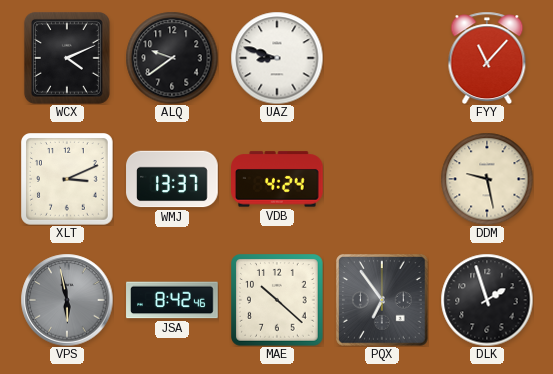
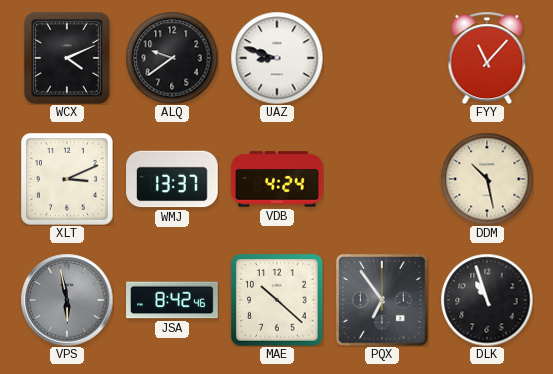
DDM: 9:28 -> 10:28 (487, 179)
DLK: 1:57 -> 10:57 (487, 300)
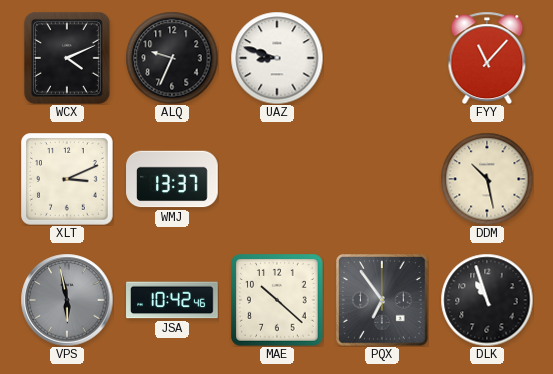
ALQ: 9:39 -> 9:34 (172, 58)
VDB: 4:24 -> none (277, 179)
JSA: 8:42 -> 10:42 (172, 300)
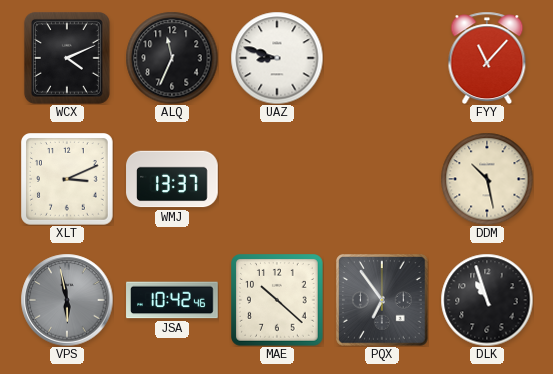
ALQ: 9:34 -> 11:34 (172, 58)
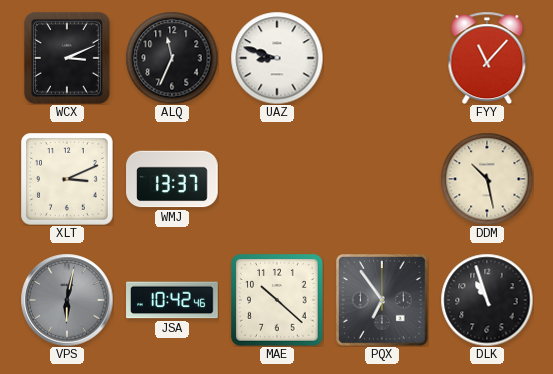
WCX: 4:11 -> 3:11 (67, 58)
VPS: 5:58 -> 6:02 (67, 300)
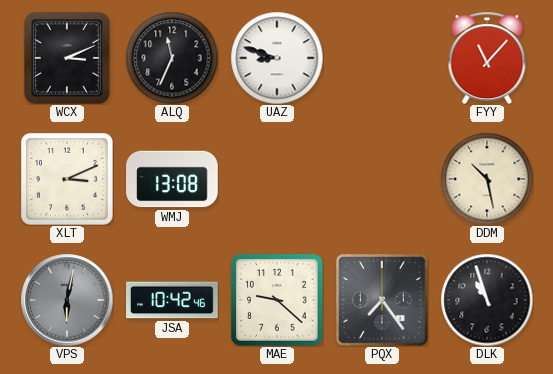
WMJ: 13:37 -> 13:08 (172, 179)
MAE: 10:22 -> 9:22 (278, 301)
PQX: 6:54 -> 7:24 (382, 300)
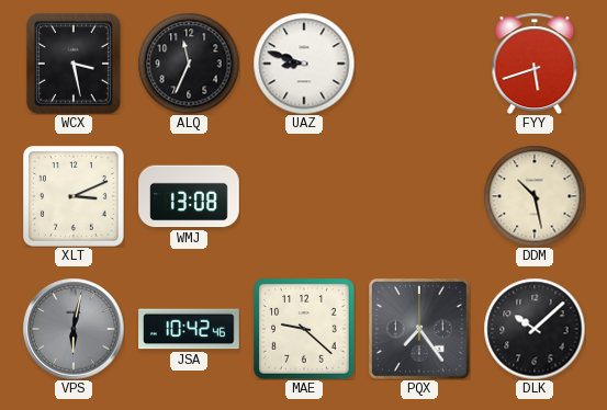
WCX: 3:11 -> 3:28 (74, 64)
FYY: 11:07 -> 5:42 (535, 64)
DLK: 10:57 -> 10:08 (535, 329)
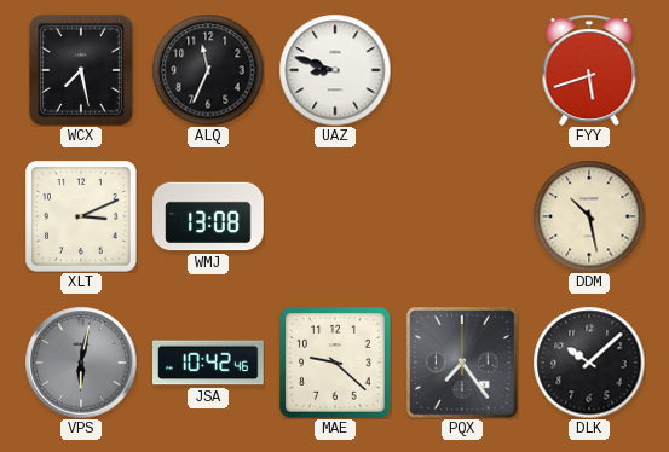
WCX: 3:28 -> 7:28 (81, 70)
